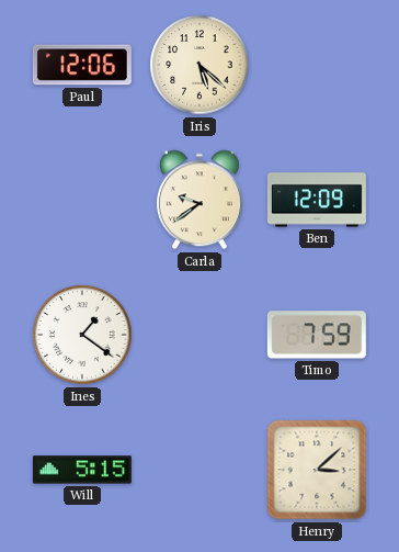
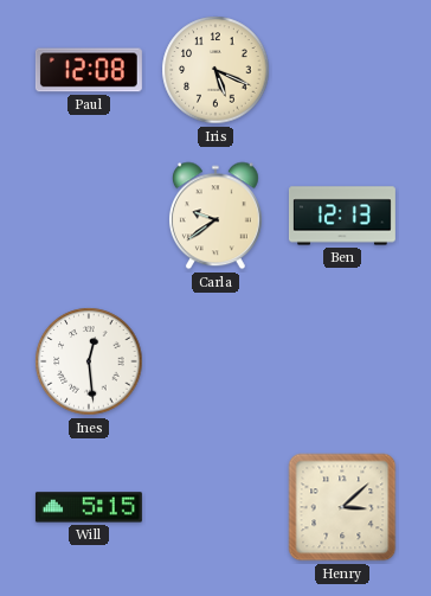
Paul: 12:06 -> 12:08 (89, 70)
Iris: 5:22 -> 5:19 (215, 70)
Ben: 12:09 -> 12:13 (342, 216)
Ines: 1:21 -> 12:29 (89, 361)
Timo: 7:59 -> none (317, 335)
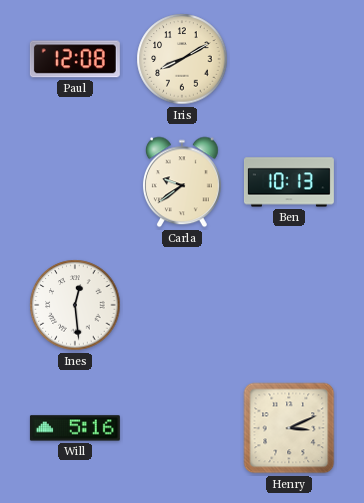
Iris: 5:19 -> 8:10 (182, 59)
Ben: 12:13 -> 10:13 (289, 182)
Will: 5:15 -> 5:16 (75, 428)
Henry: 3:08 -> 3:11 (289, 428)
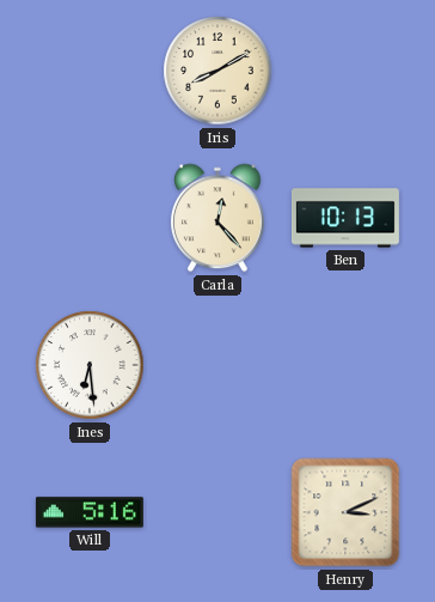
Paul: 12:08 -> none (75, 59)
Carla: 9:39 -> 12:23 (217, 218)
Ines: 12:29 -> 6:29 (90, 365)
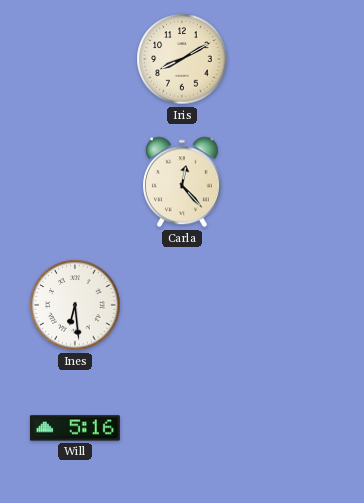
Ben: 10:13 -> none (345, 218)
Henry: 3:11 -> none (345, 512)
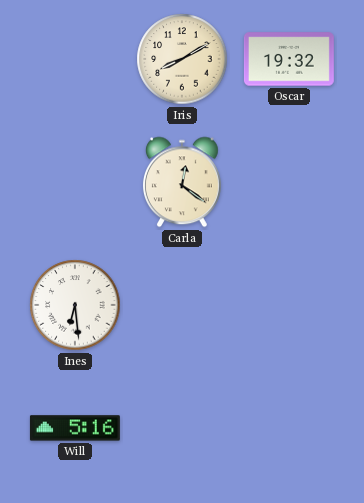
Oscar: none -> 19:32 (289, 59)
Carla: 12:23 -> 12:21 (182, 182)
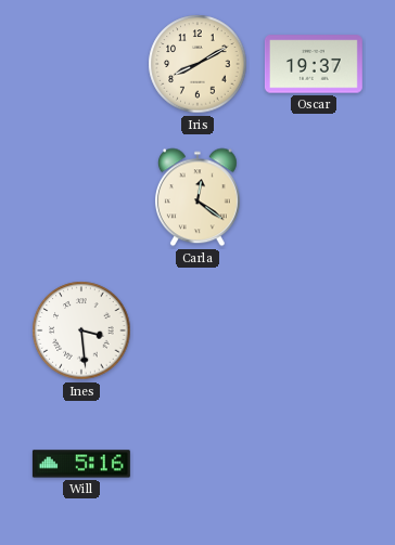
Oscar: 19:32 -> 19:37 (314, 64)
Ines: 6:29 -> 3:29 (81, 330)
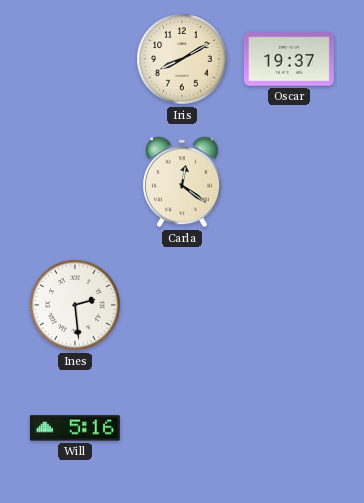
Ines: 3:29 -> 2:29 (75, 305)
